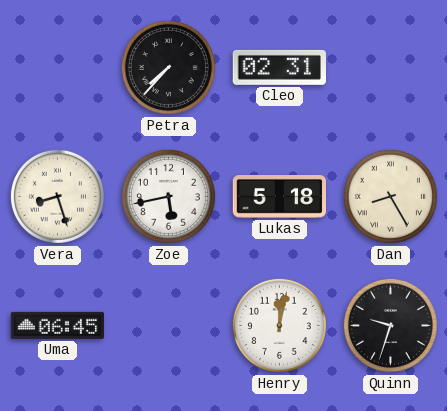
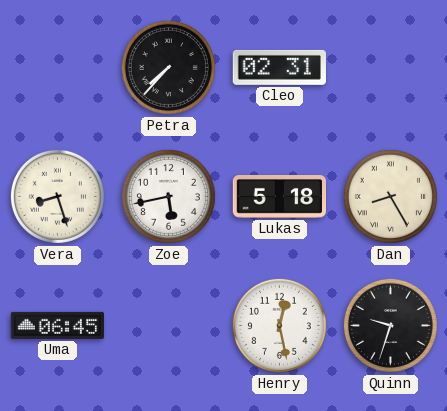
Henry: 12:02 -> 12:28 (279, 325)
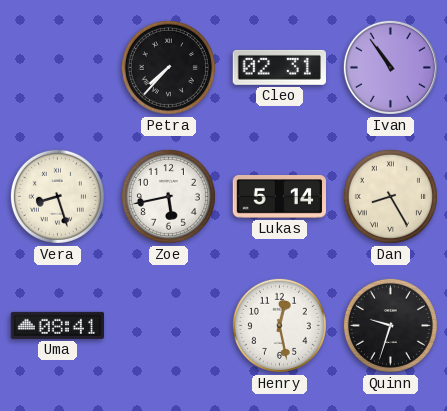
Ivan: none -> 10:54 (390, 67)
Lukas: 5:18 -> 5:14 (279, 197)
Uma: 06:45 -> 08:41 (57, 325)
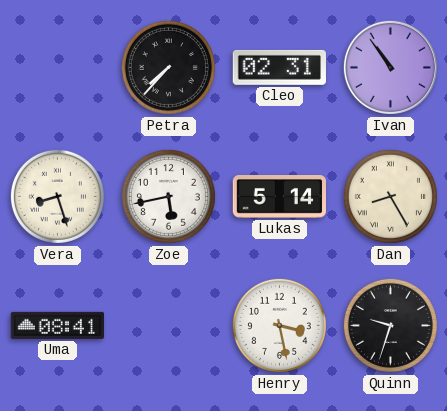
Henry: 12:28 -> 3:28 (279, 325)
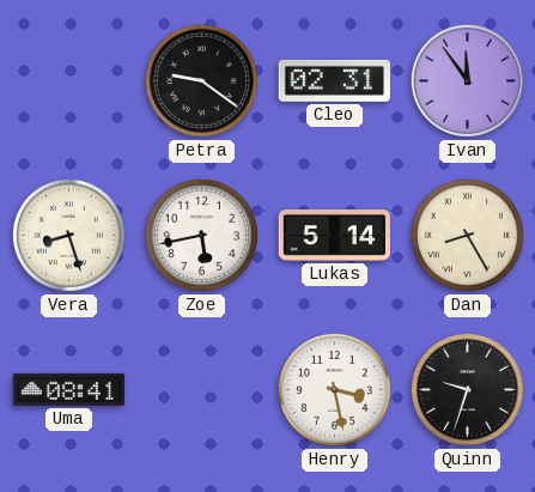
Petra: 7:37 -> 9:21 (201, 80)
Ivan: 10:54 -> 11:54 (467, 80)
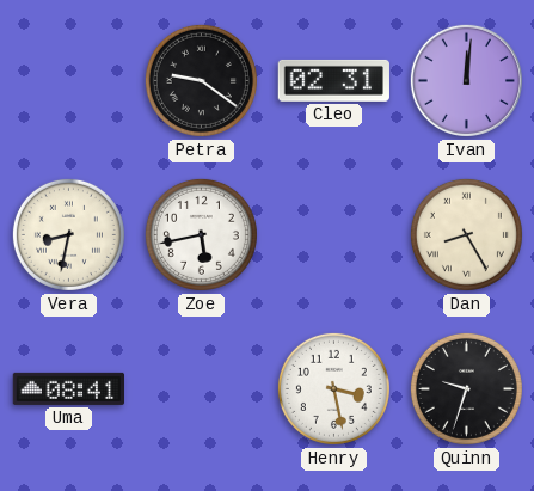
Ivan: 11:54 -> 12:01 (466, 80)
Vera: 8:27 -> 8:32 (68, 234)
Lukas: 5:14 -> none (334, 236)
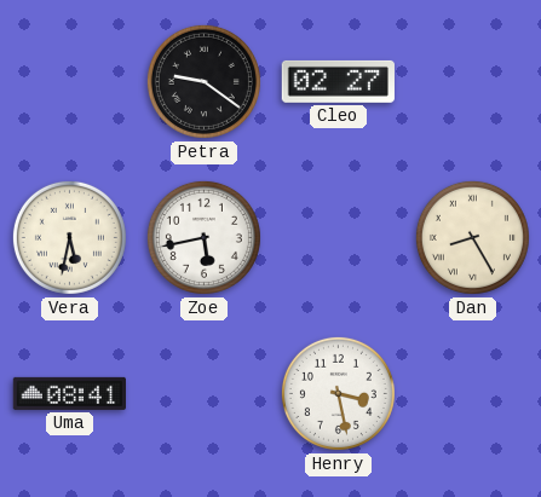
Cleo: 02:31 -> 02:27 (338, 81)
Ivan: 12:01 -> none (466, 80)
Vera: 8:32 -> 5:32 (69, 237)
Quinn: 9:33 -> none (466, 388)
